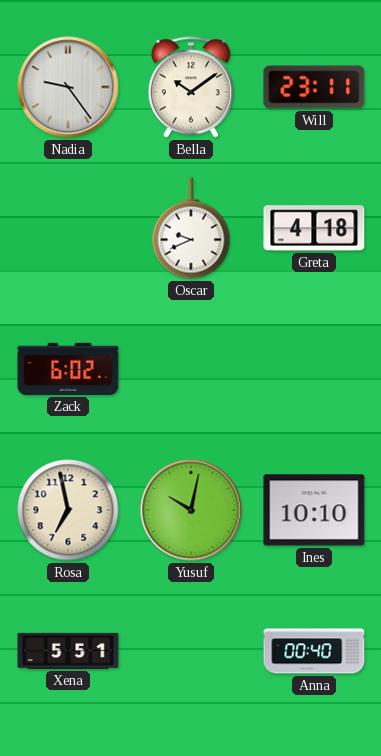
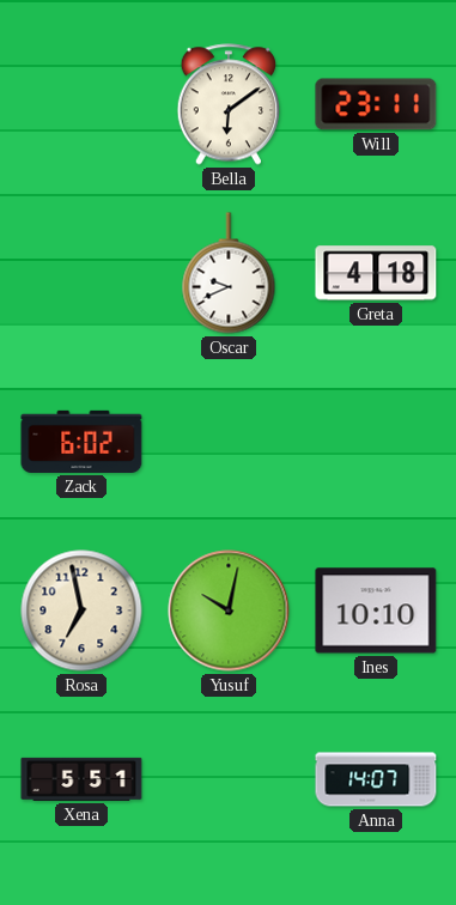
Nadia: 9:24 -> none (68, 87)
Bella: 10:09 -> 6:09 (229, 104)
Anna: 00:40 -> 14:07 (376, 779)
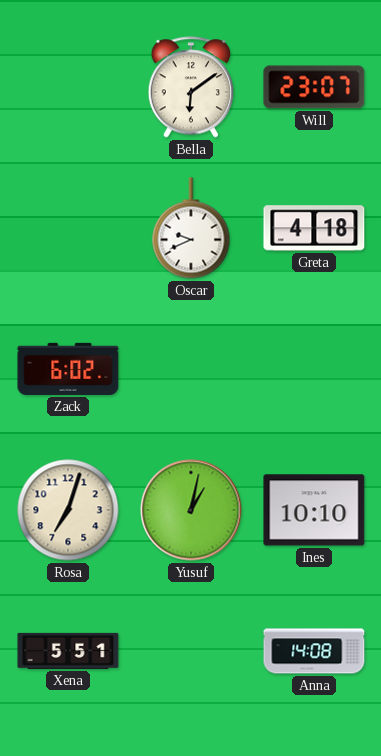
Will: 23:11 -> 23:07 (314, 87)
Rosa: 6:58 -> 7:03 (68, 510)
Yusuf: 10:02 -> 1:02 (191, 510)
Anna: 14:07 -> 14:08 (314, 651)
